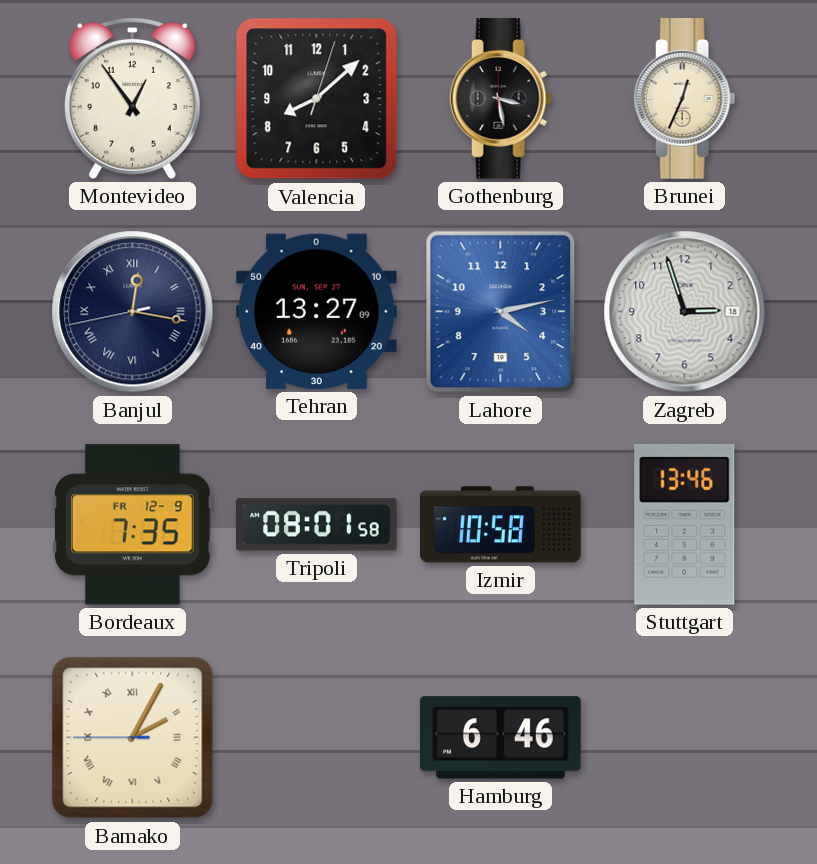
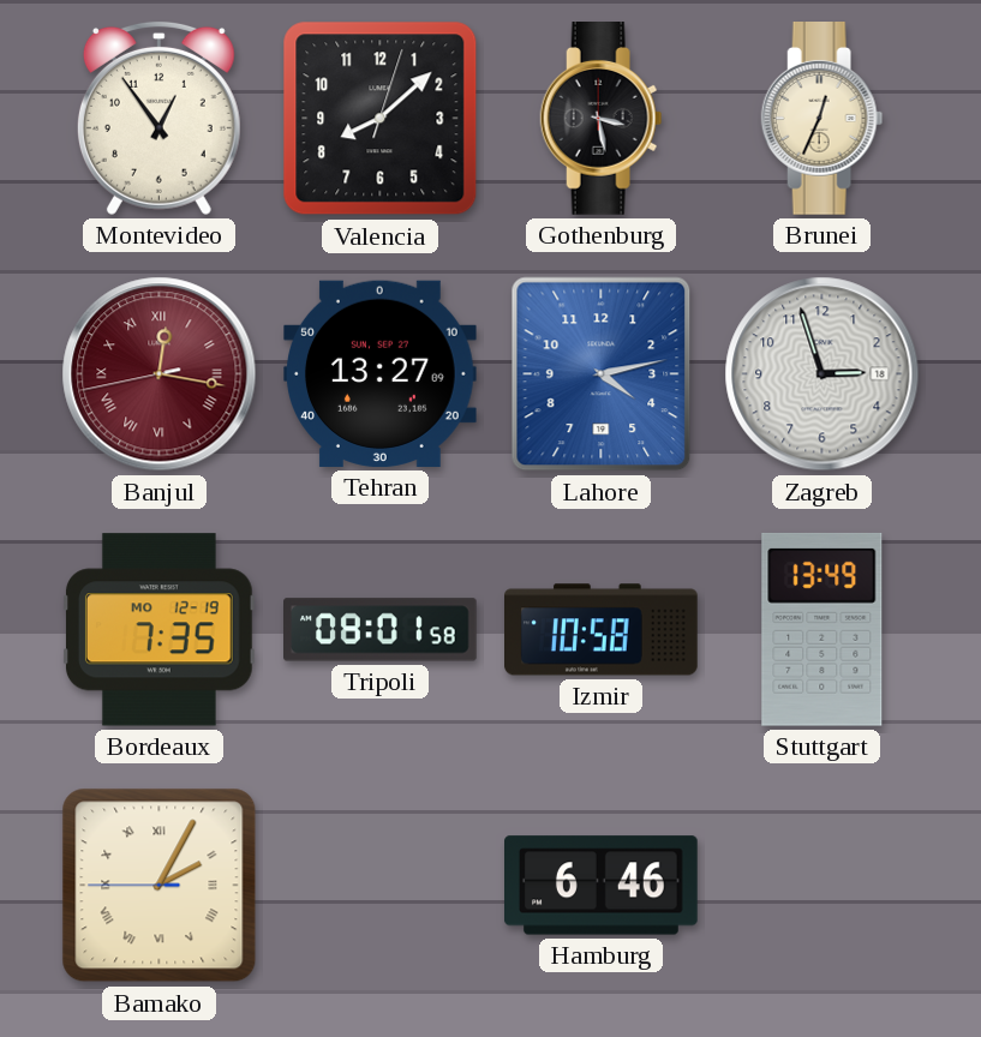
Banjul dial: navy -> burgundy (160, 374)
Bordeaux date: FR 12-9 -> MO 12-19 (158, 630)
Stuttgart: 13:46 -> 13:49 (823, 629)
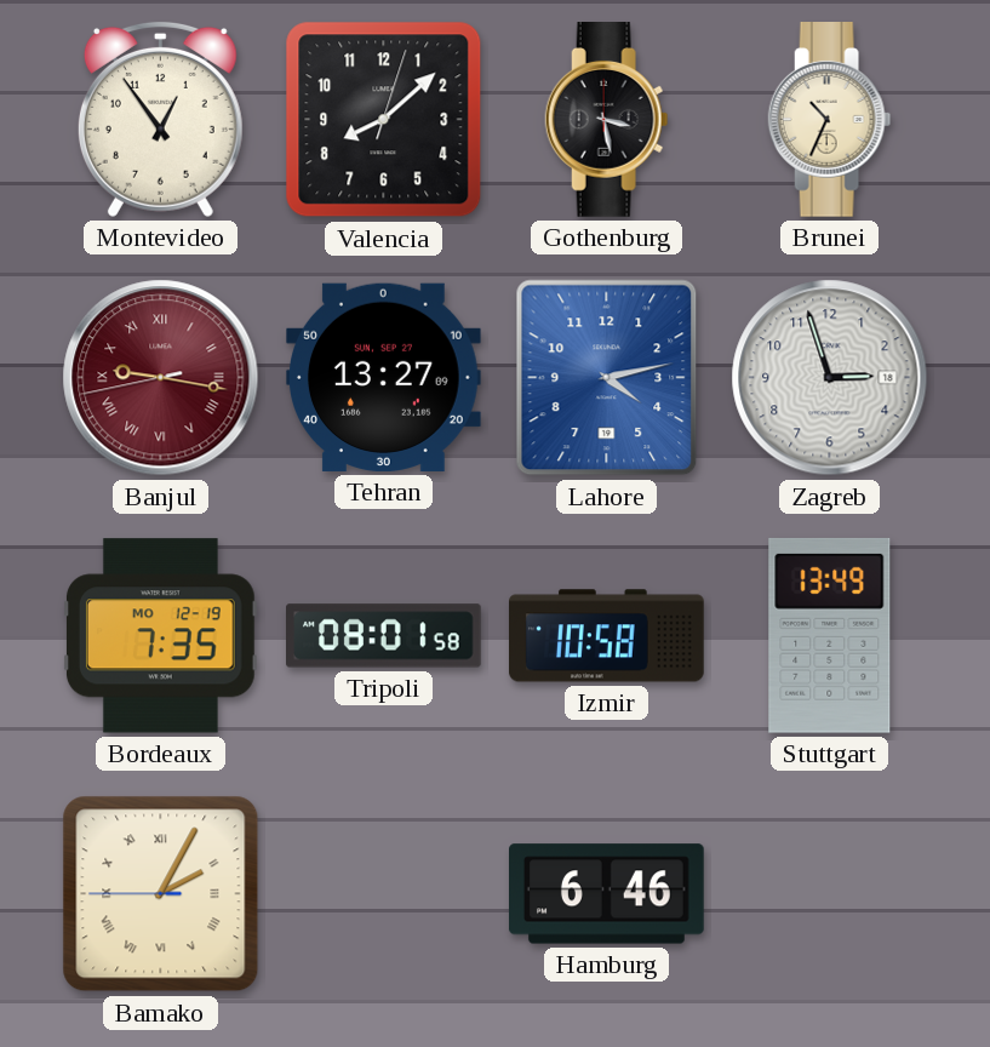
Brunei: 12:34 -> 10:34 (830, 120)
Banjul: 12:16 -> 9:16 (161, 378)
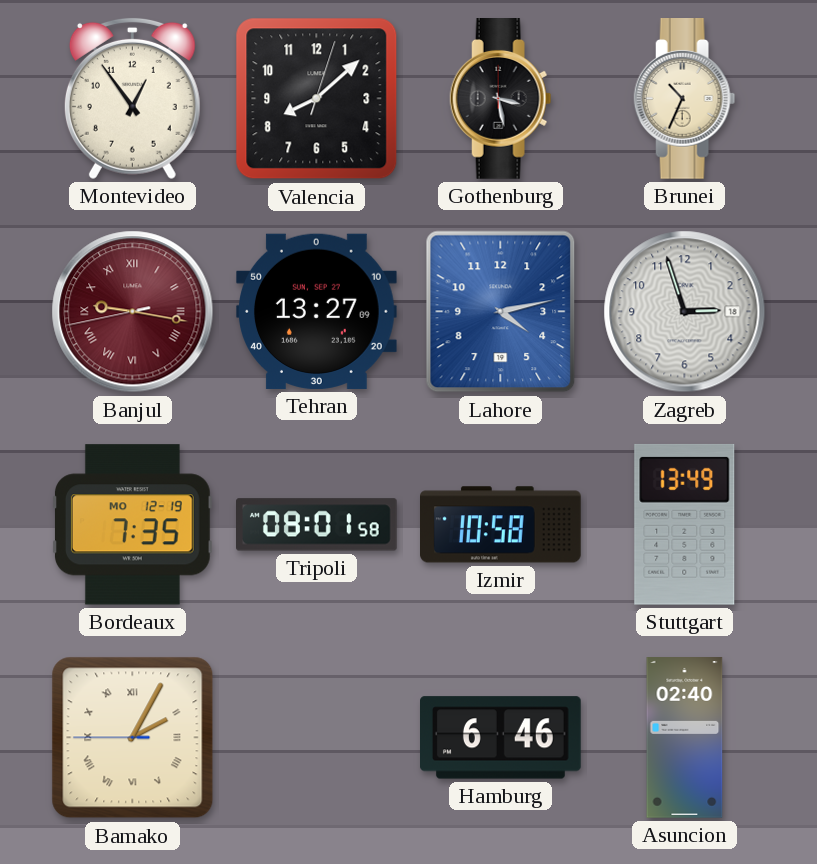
Asuncion: none -> 02:40 (685, 738)
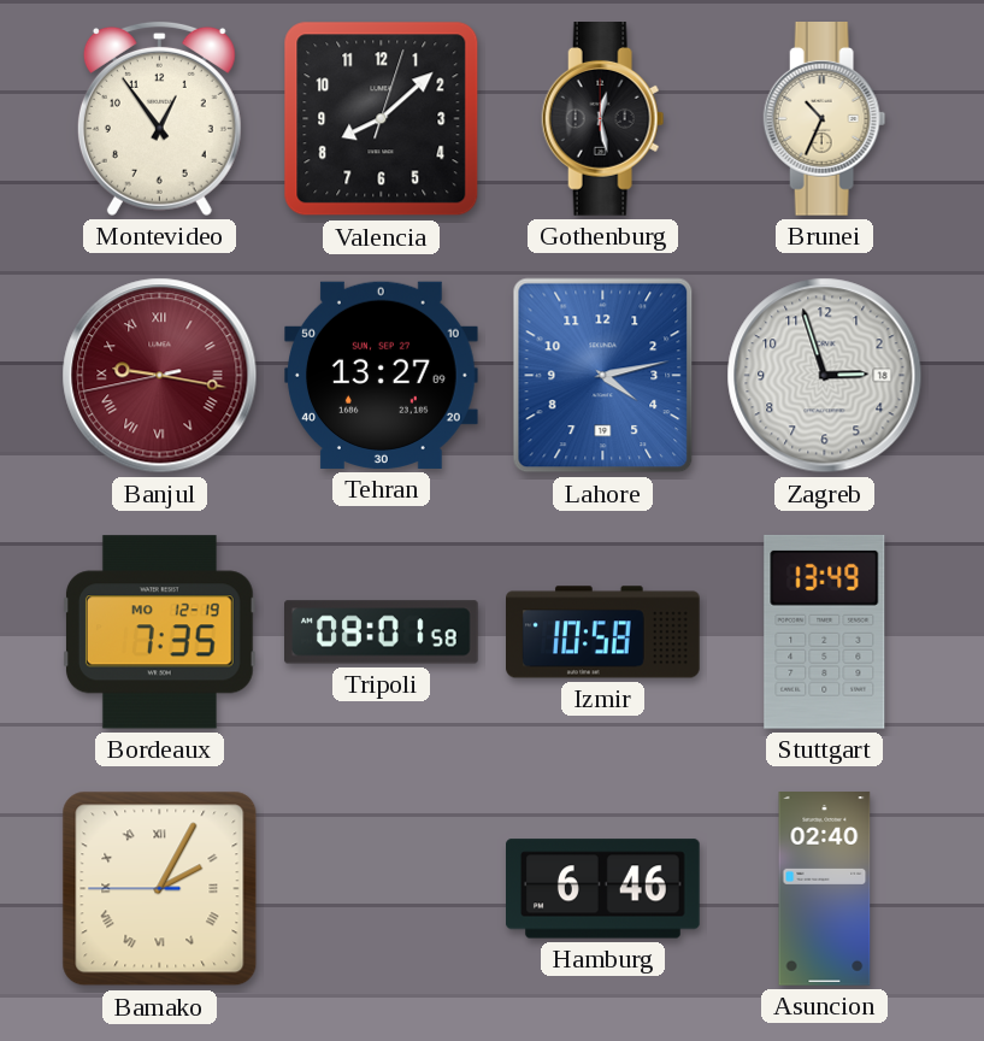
Gothenburg: 3:28 -> 12:28 (603, 119)
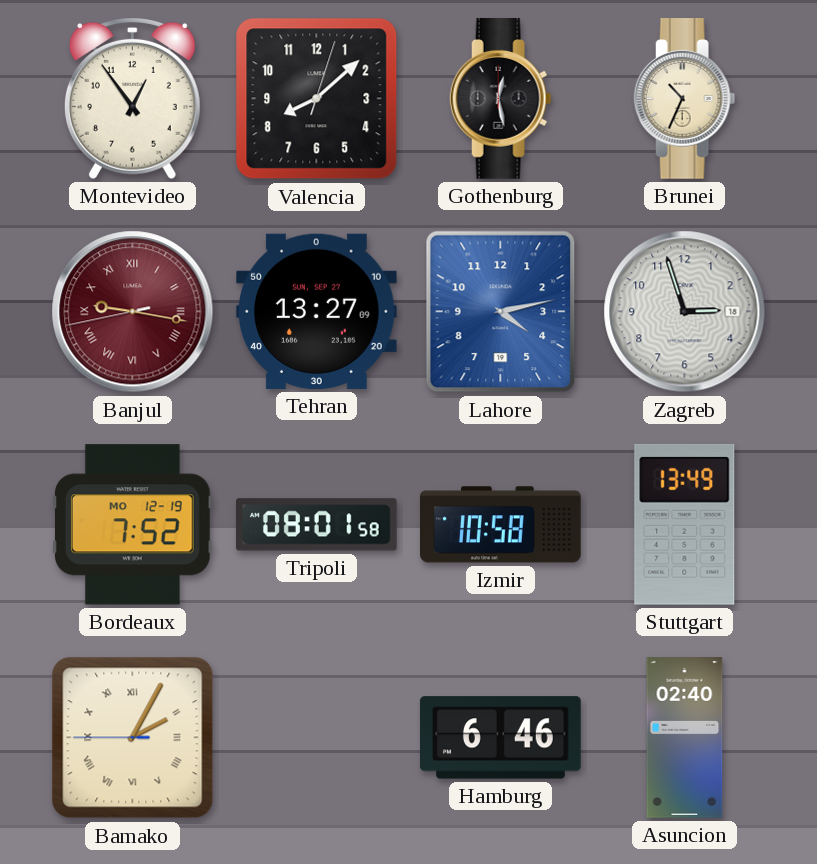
Bordeaux: 7:35 -> 7:52 (132, 525)
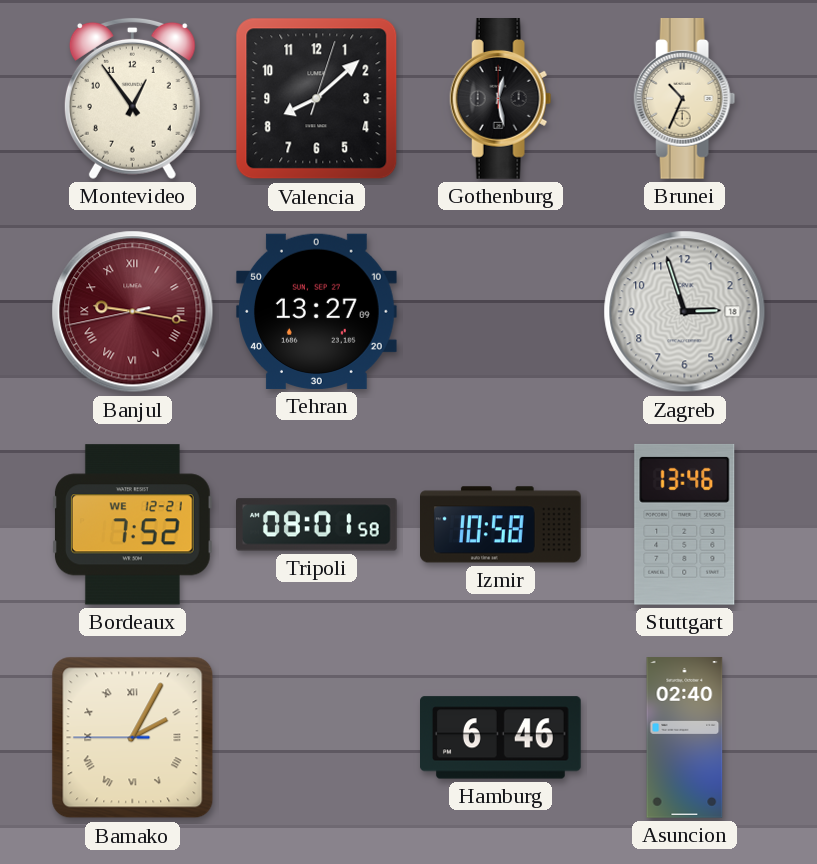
Lahore: 4:13 -> none (501, 312)
Bordeaux date: MO 12-19 -> WE 12-21 (132, 525)
Stuttgart: 13:49 -> 13:46 (685, 524)
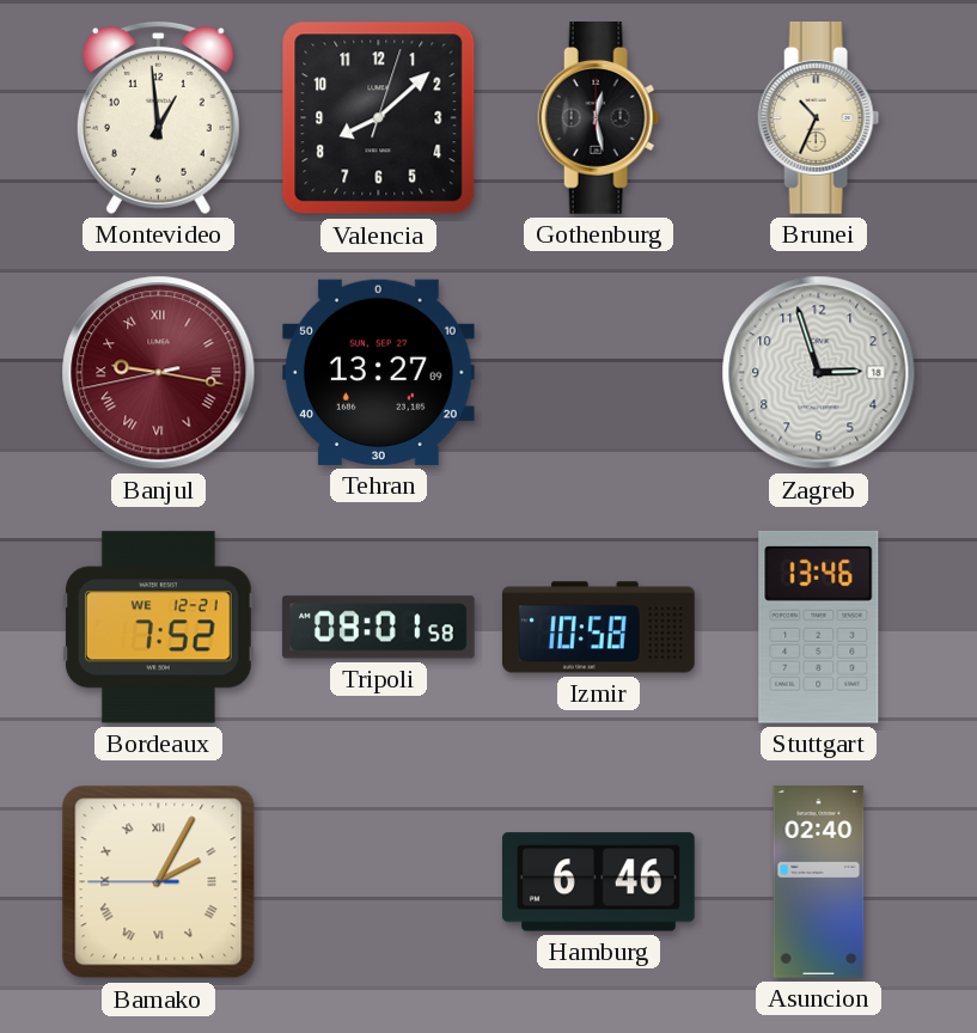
Montevideo: 12:54 -> 12:59 (158, 117)
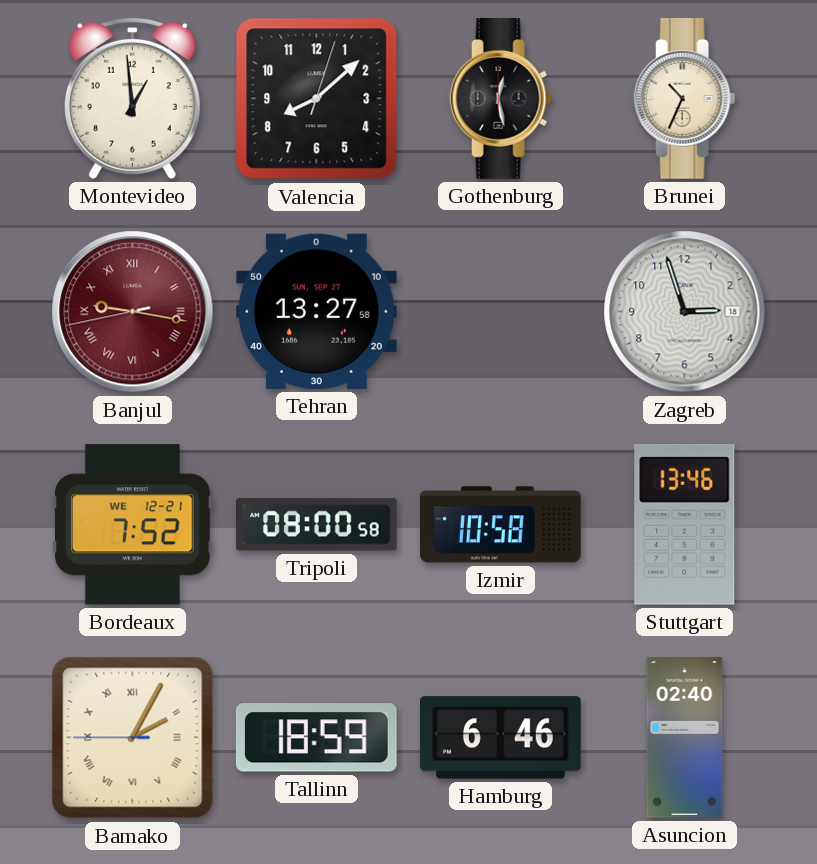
Tehran: 13:27:09 -> 13:27:58 (317, 311)
Tripoli: 08:01 -> 08:00 (317, 525)
Tallinn: none -> 18:59 (316, 738)
